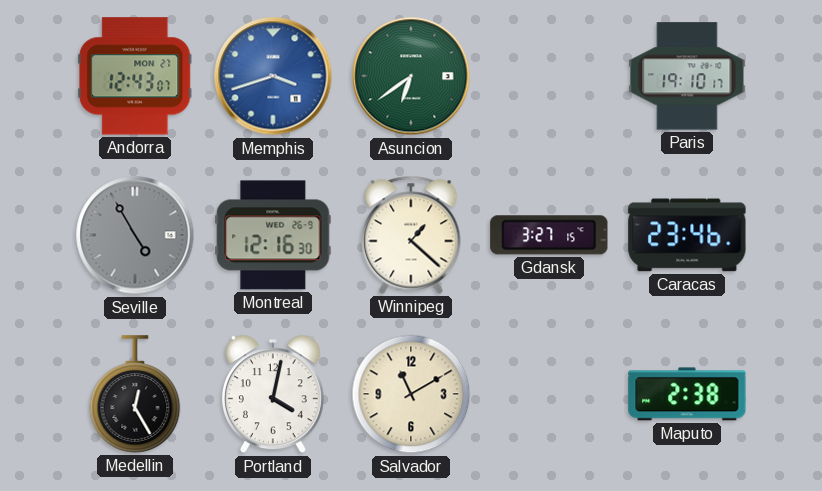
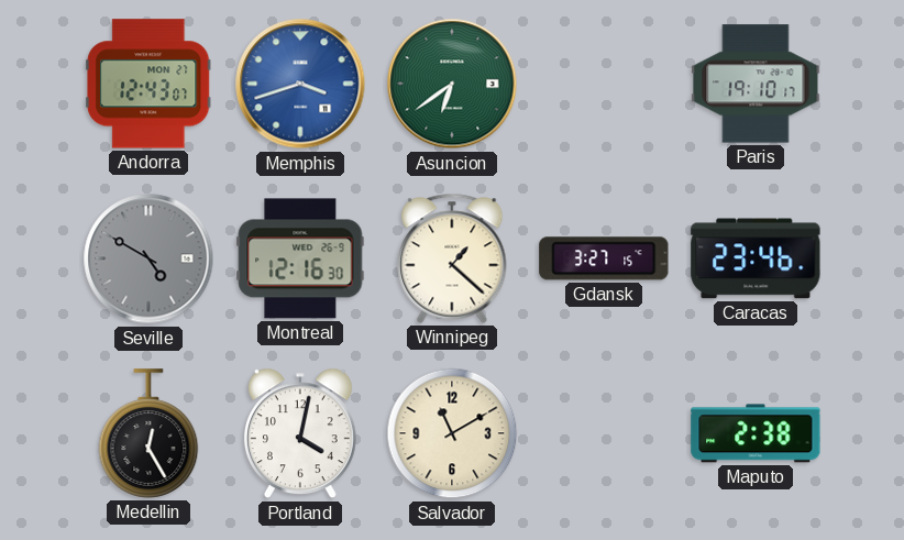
Seville: 4:55 -> 4:50 (148, 258)
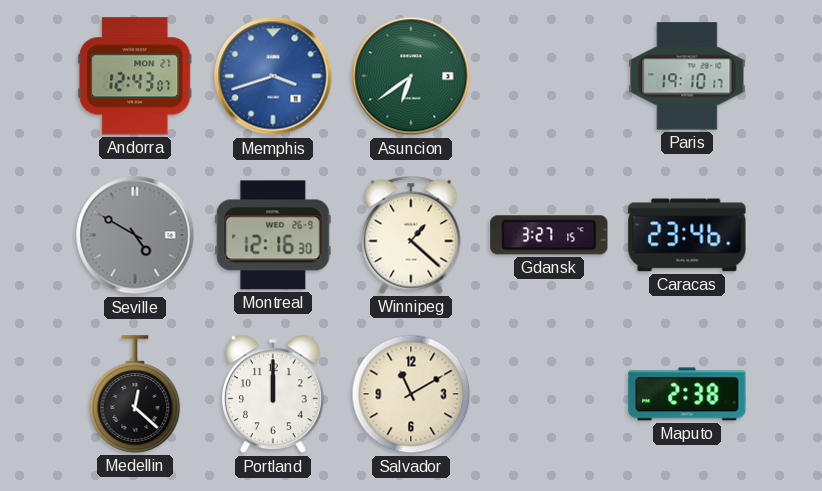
Medellin: 12:25 -> 12:22 (135, 394)
Portland: 4:02 -> 12:00 (273, 394)
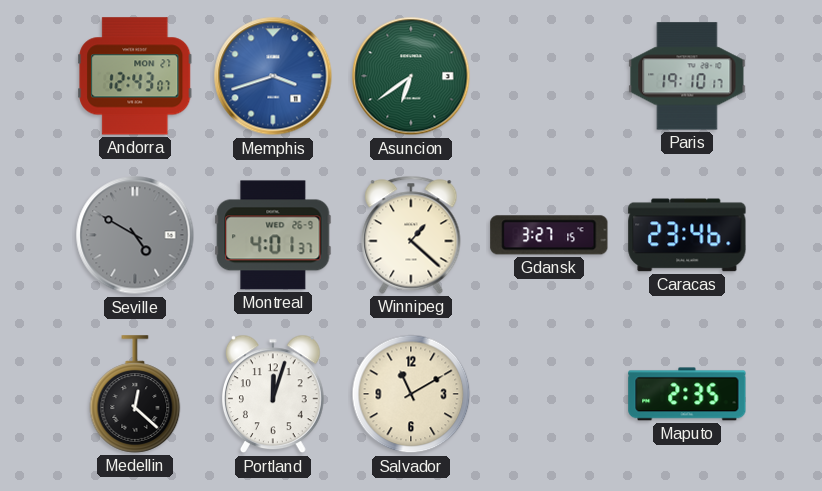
Montreal: 12:16 -> 4:01 (273, 235)
Portland: 12:00 -> 12:03 (273, 394)
Maputo: 2:38 -> 2:35 (687, 394)
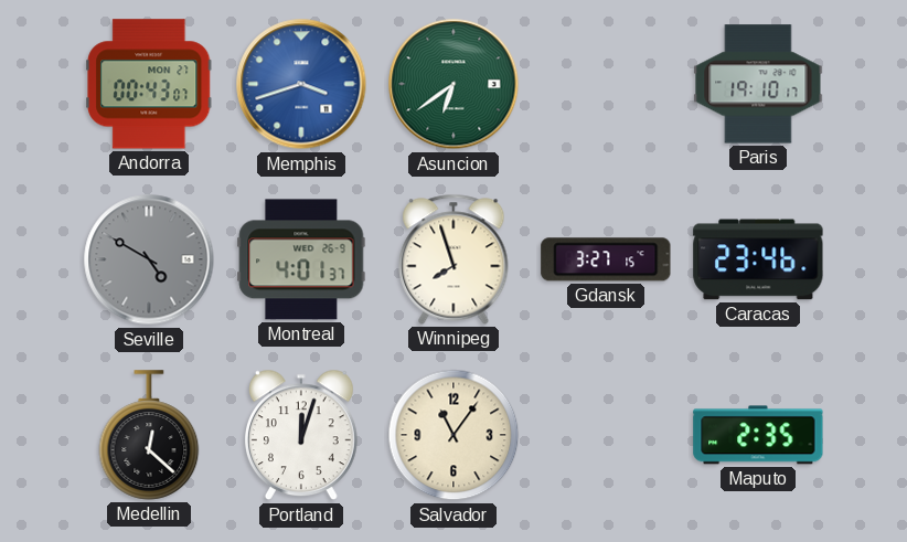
Andorra: 12:43 -> 00:43 (149, 84)
Winnipeg: 1:22 -> 7:57 (453, 259)
Salvador: 11:10 -> 11:06 (453, 435)
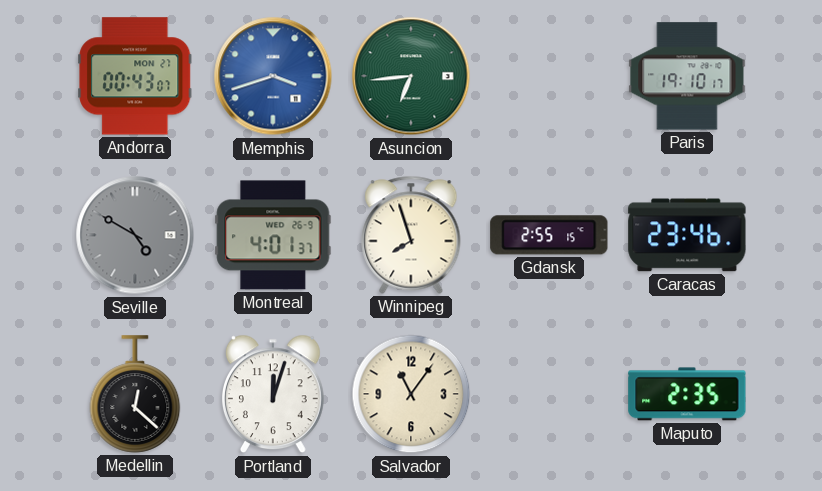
Asuncion: 6:39 -> 6:44 (411, 76)
Gdansk: 3:27 -> 2:55 (549, 235)
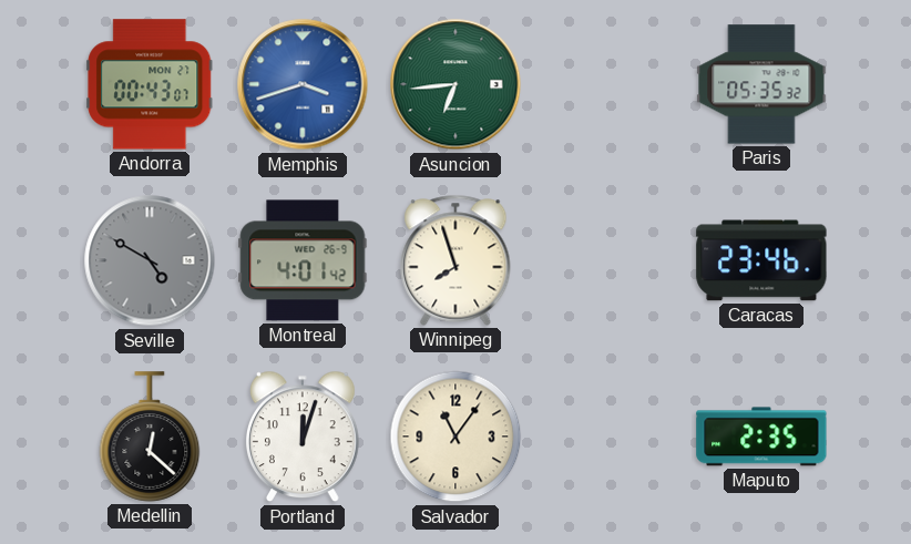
Paris: 19:10 -> 05:35 (761, 84)
Montreal: 4:01:37 -> 4:01:42 (303, 260)
Gdansk: 2:55 -> none (549, 235)
